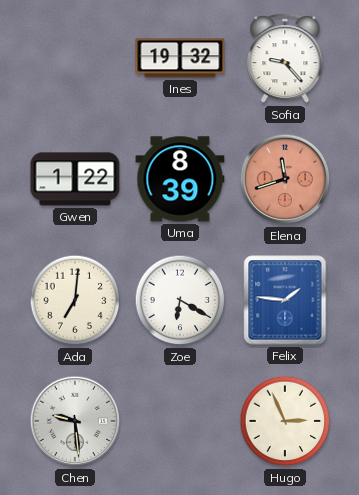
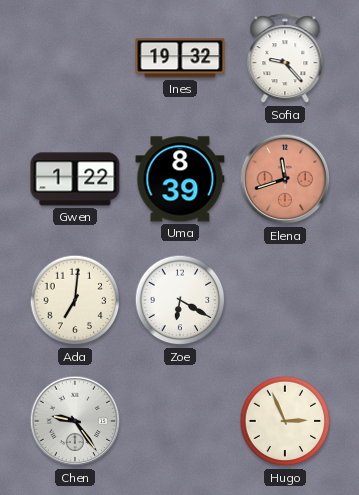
Felix: 1:46 -> none (285, 300)
Chen: 9:29 -> 9:24 (75, 421)
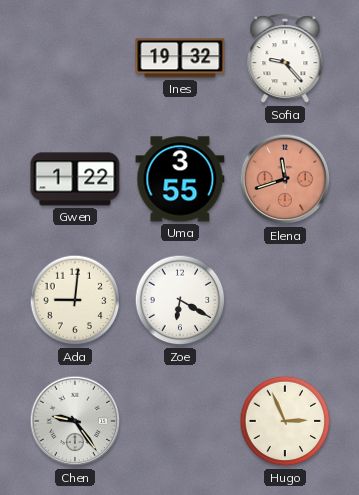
Uma: 8:39 -> 3:55 (180, 179)
Ada: 7:01 -> 9:01 (75, 300)
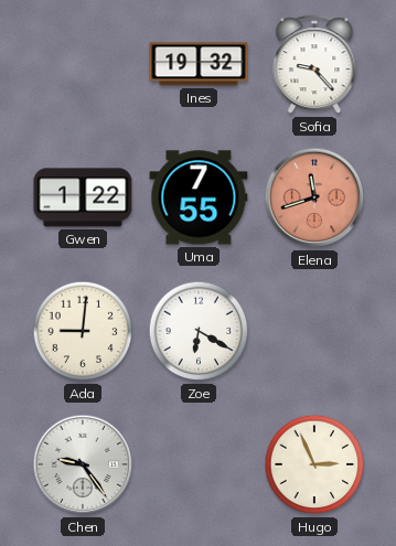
Uma: 3:55 -> 7:55 (199, 197)
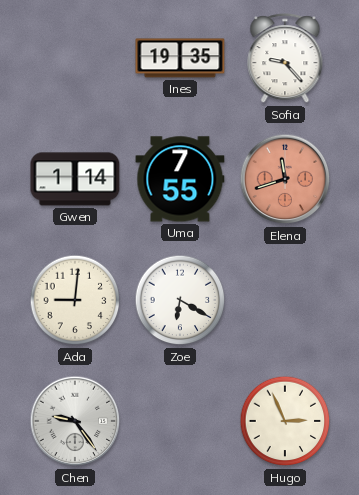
Ines: 19:32 -> 19:35 (180, 58)
Gwen: 1:22 -> 1:14 (75, 179)
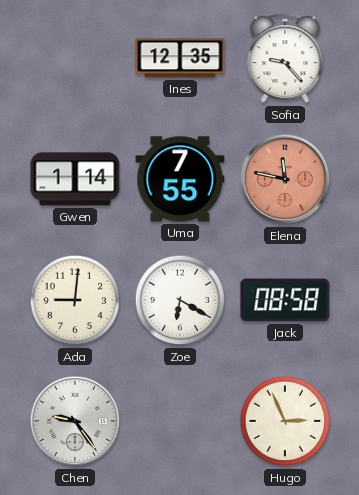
Ines: 19:35 -> 12:35 (180, 58)
Elena: 11:42 -> 11:47 (285, 179)
Jack: none -> 08:58 (285, 300)
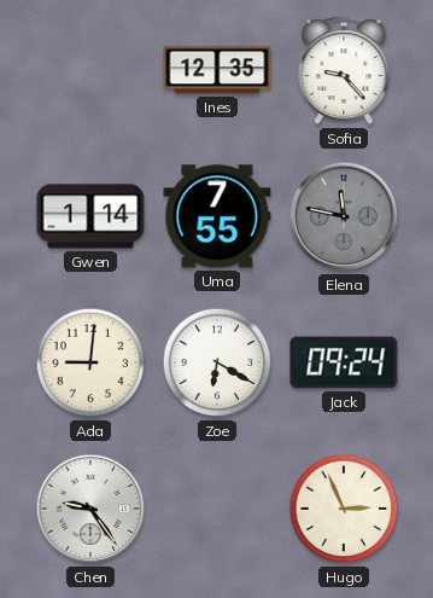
Elena dial: salmon -> grey (344, 216)
Jack: 08:58 -> 09:24 (344, 362)
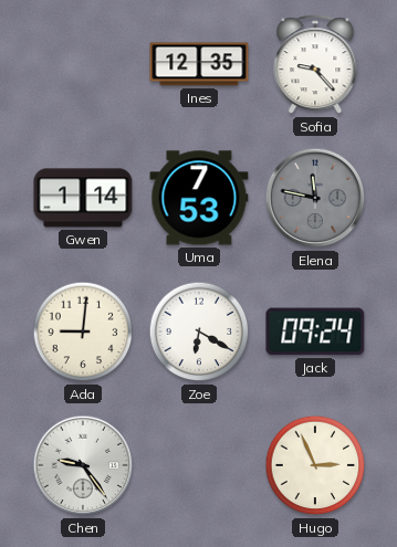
Uma: 7:55 -> 7:53 (199, 198)
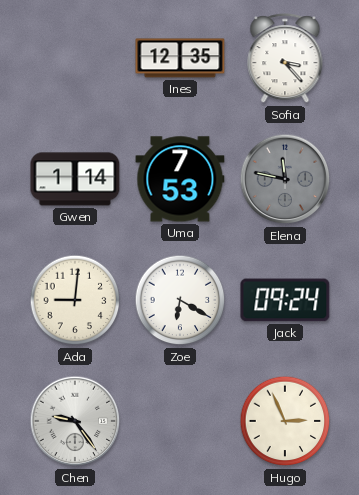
Sofia: 9:23 -> 3:23 (285, 59)
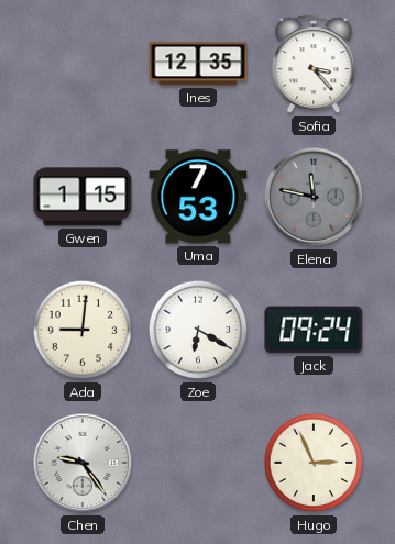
Gwen: 1:14 -> 1:15 (83, 197)
